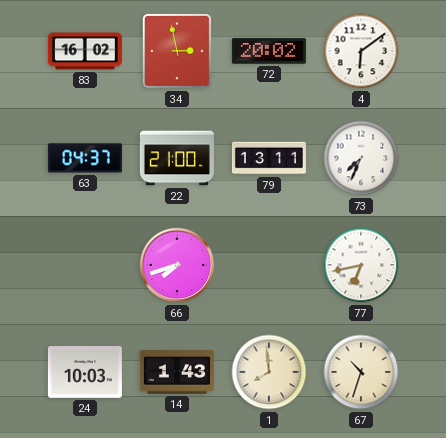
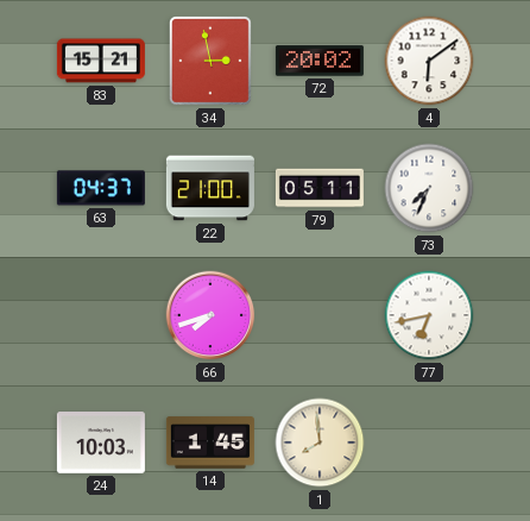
83: 16:02 -> 15:21 (101, 61)
79: 13:11 -> 05:11 (320, 188)
14: 1:43 -> 1:45 (210, 442)
67: 10:33 -> none (361, 372)
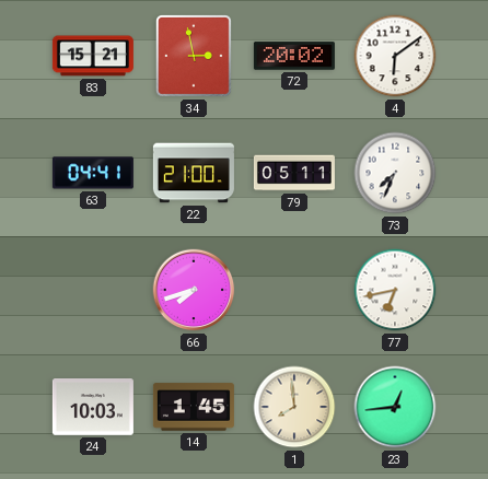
63: 04:37 -> 04:41 (93, 173)
23: none -> 12:44 (395, 407)
